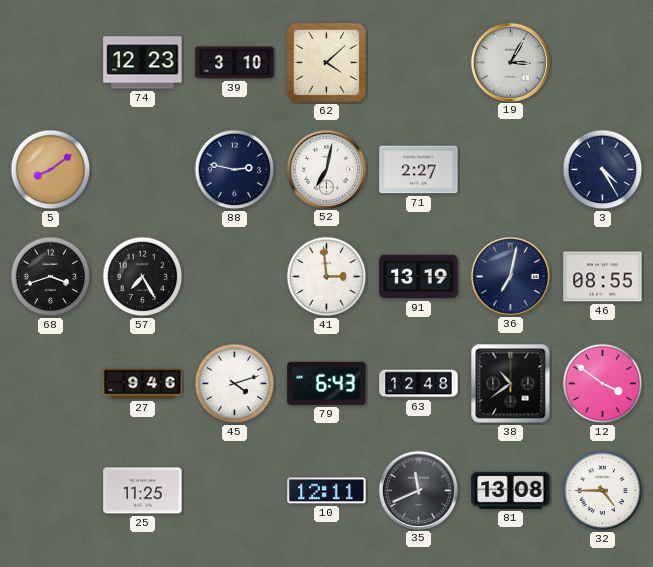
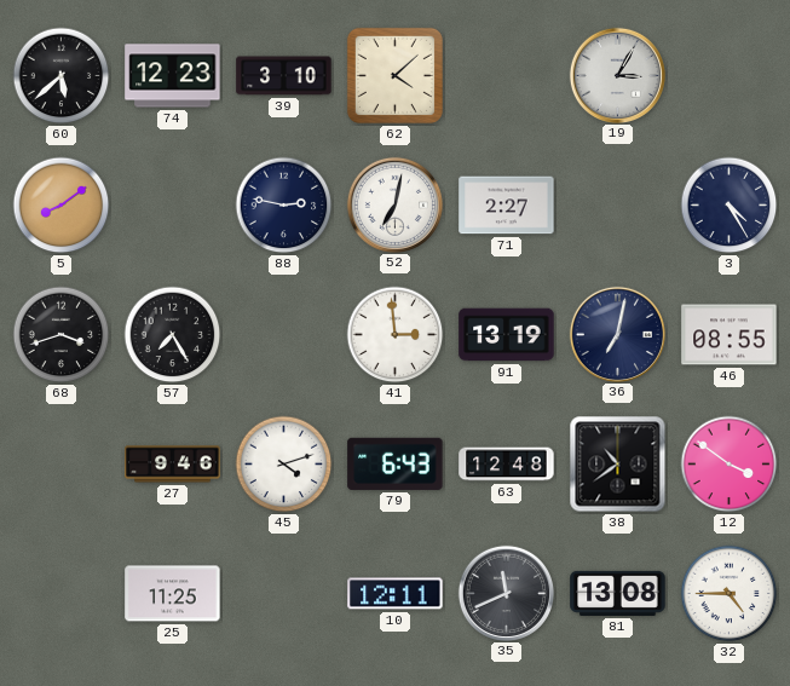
60: none -> 5:38 (62, 76)
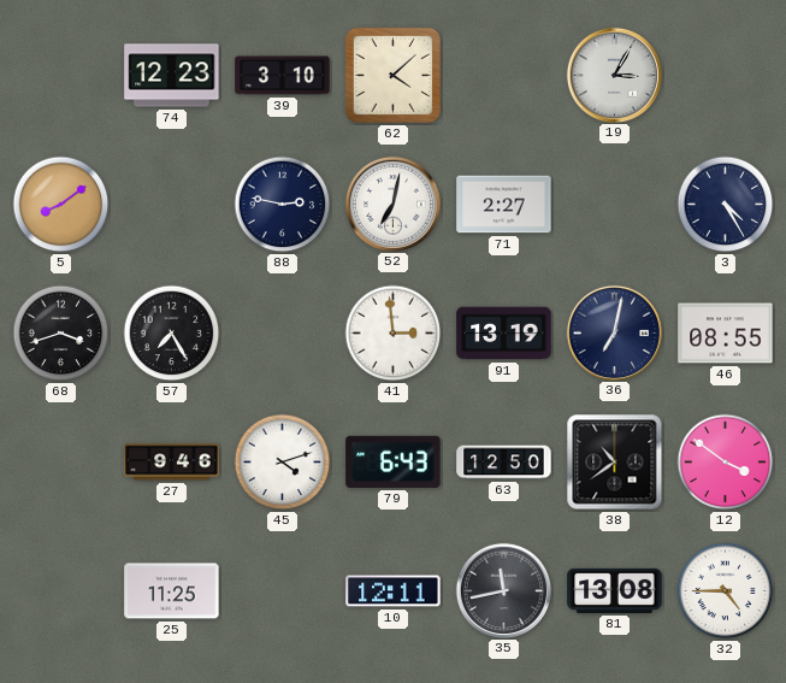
60: 5:38 -> none (62, 76)
63: 12:48 -> 12:50 (504, 463)
35: 11:41 -> 11:43 (503, 590)
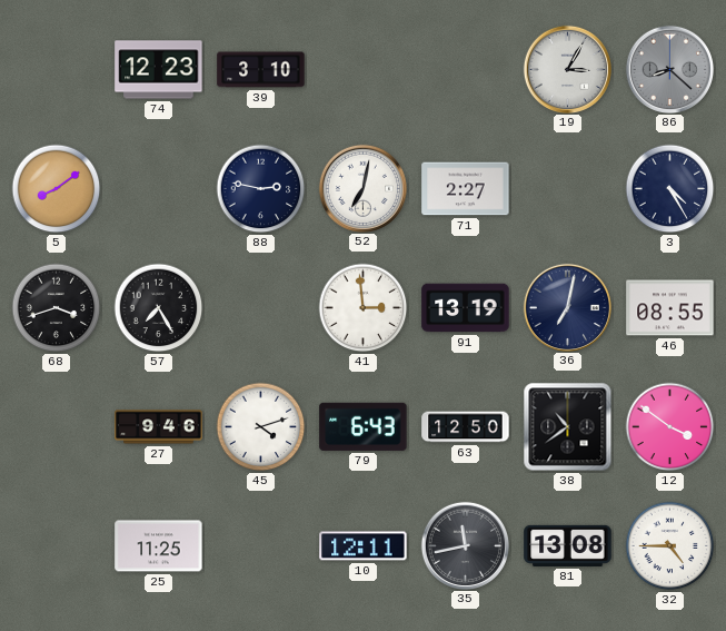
62: 4:08 -> none (392, 75)
86: none -> 8:22 (669, 69)
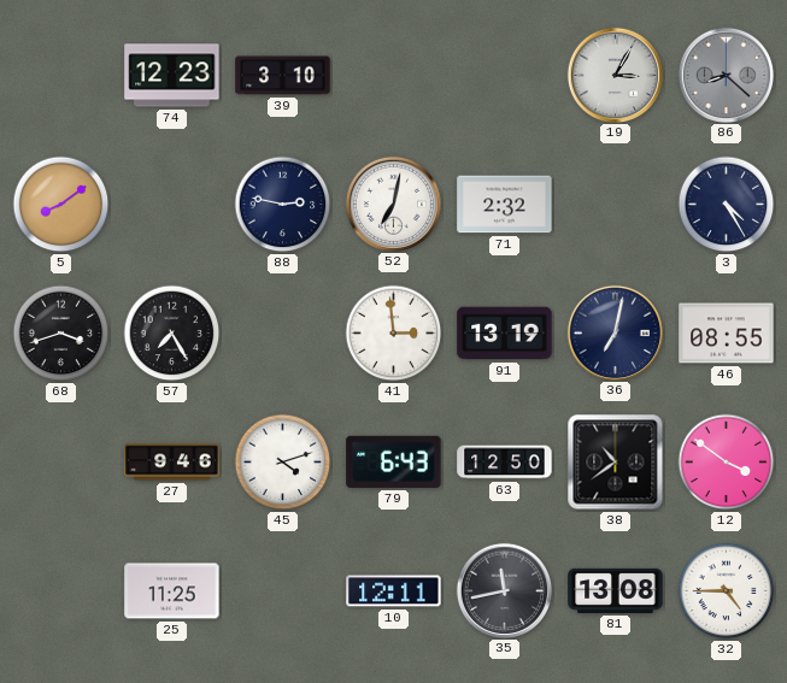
71: 2:27 -> 2:32 (505, 205)
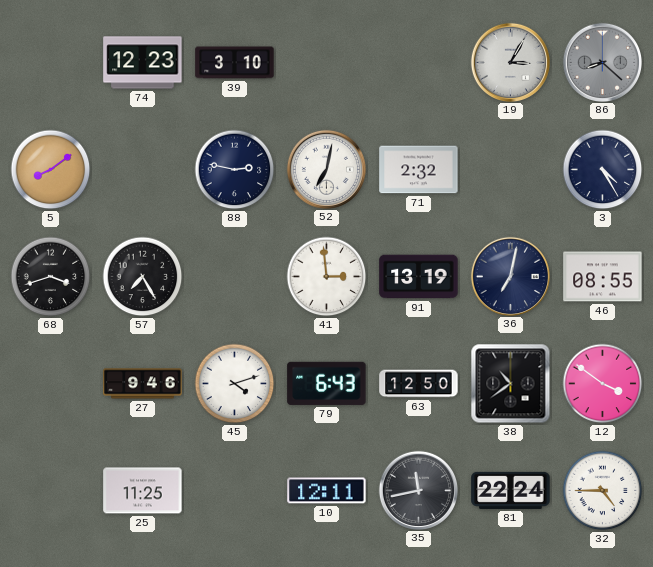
81: 13:08 -> 22:24 (511, 490)
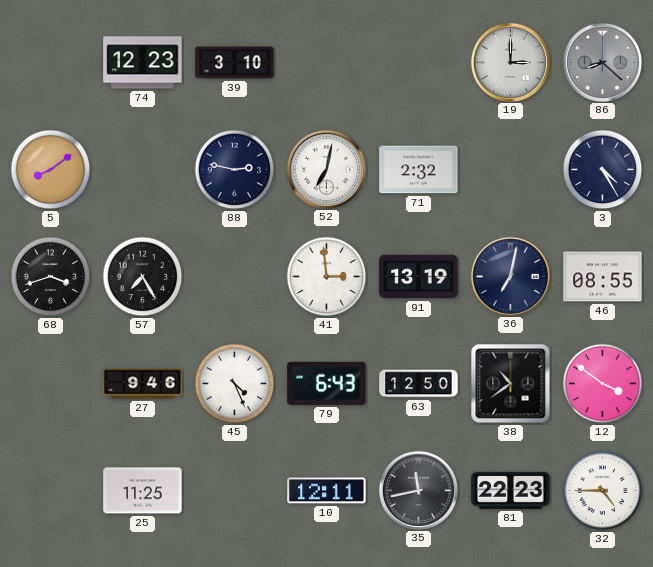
19: 3:05 -> 3:00 (510, 62)
45: 4:12 -> 4:26 (235, 384)
81: 22:24 -> 22:23 (511, 490)
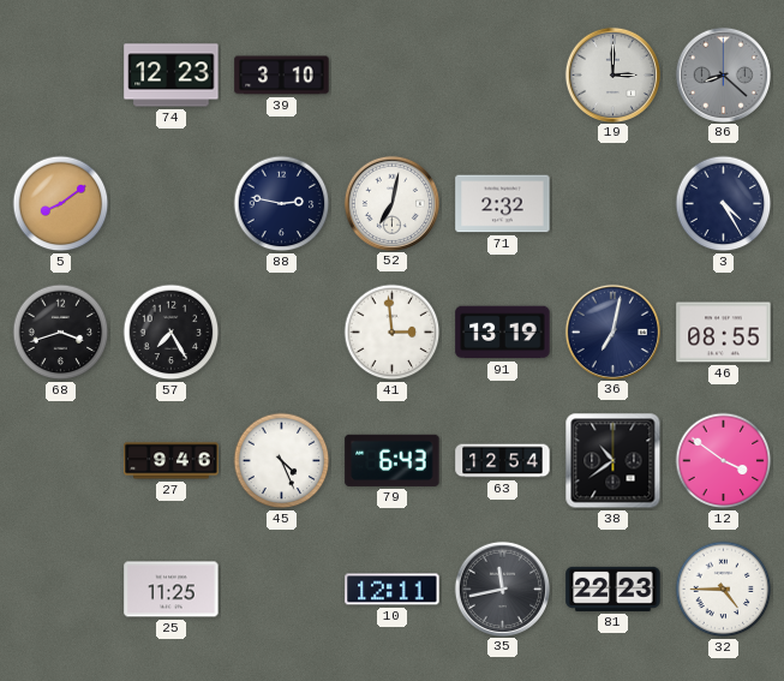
63: 12:50 -> 12:54 (503, 461)
